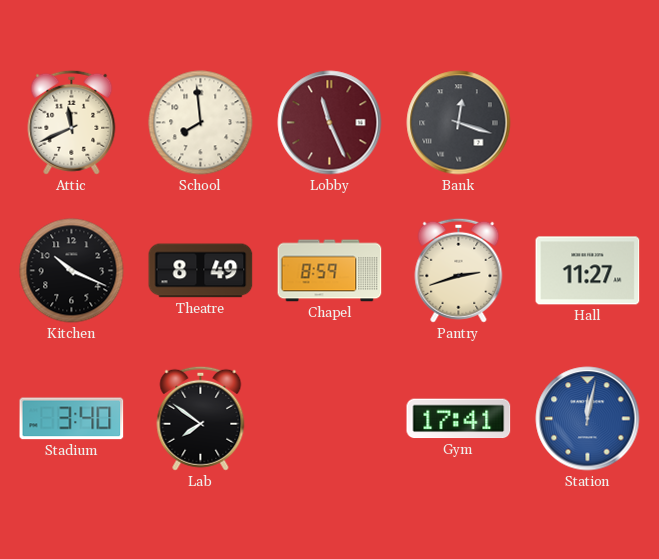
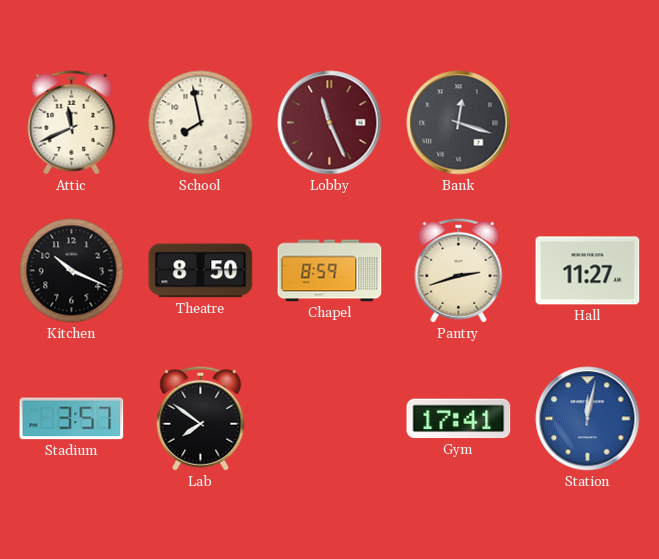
School: 7:59 -> 7:58 (201, 123)
Theatre: 8:49 -> 8:50 (201, 271)
Stadium: 3:40 -> 3:57 (72, 419)
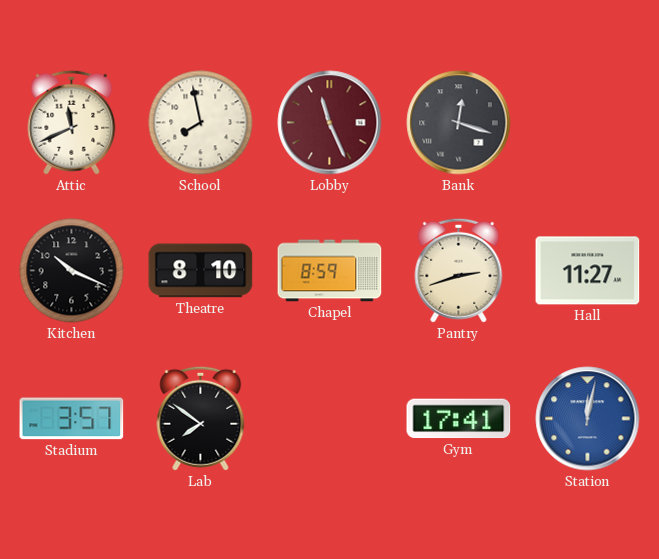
Theatre: 8:50 -> 8:10 (201, 271)
